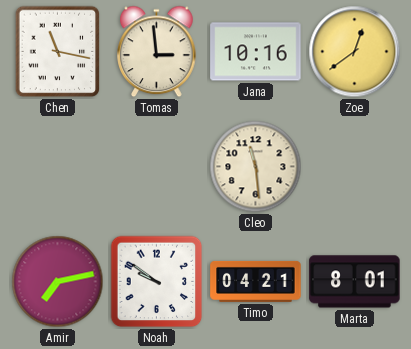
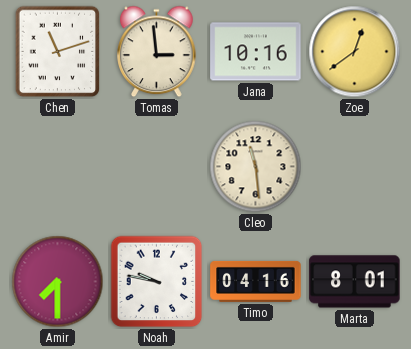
Chen: 11:17 -> 11:12 (58, 52)
Amir: 7:13 -> 7:30 (58, 282)
Noah: 9:51 -> 9:47 (157, 282)
Timo: 04:21 -> 04:16 (256, 281)
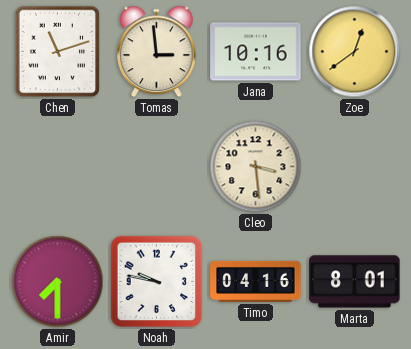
Cleo: 11:29 -> 3:29 (256, 167)
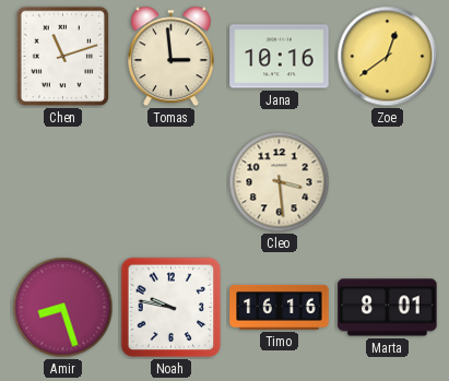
Amir: 7:30 -> 8:27 (63, 308)
Timo: 04:16 -> 16:16 (280, 307)
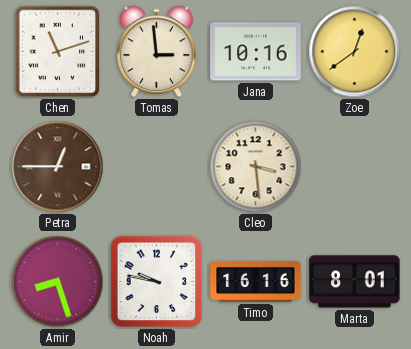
Petra: none -> 12:45 (58, 167)
